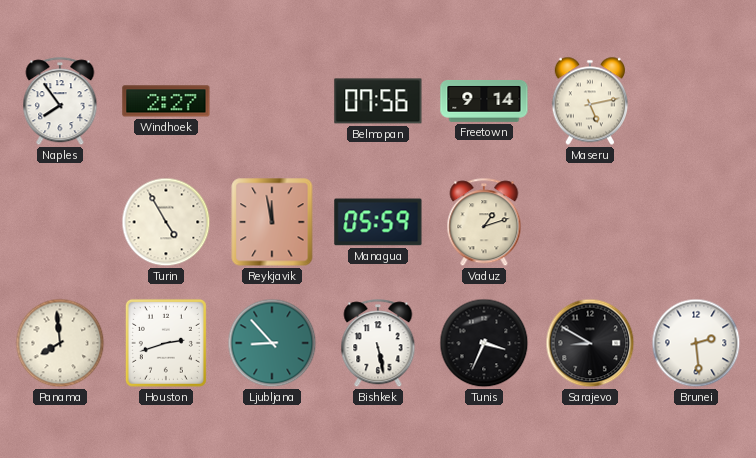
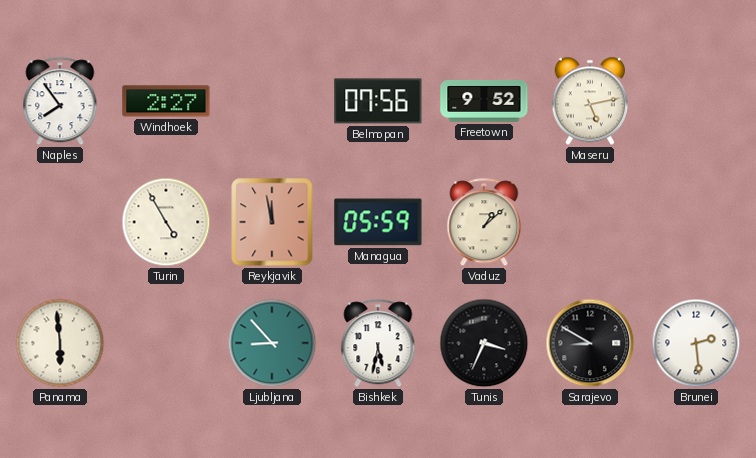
Freetown: 9:14 -> 9:52 (484, 101)
Vaduz: 1:12 -> 1:08 (484, 223)
Panama: 7:59 -> 5:59 (60, 343)
Houston: 2:42 -> none (166, 343)
Bishkek: 5:28 -> 5:32 (378, 344)
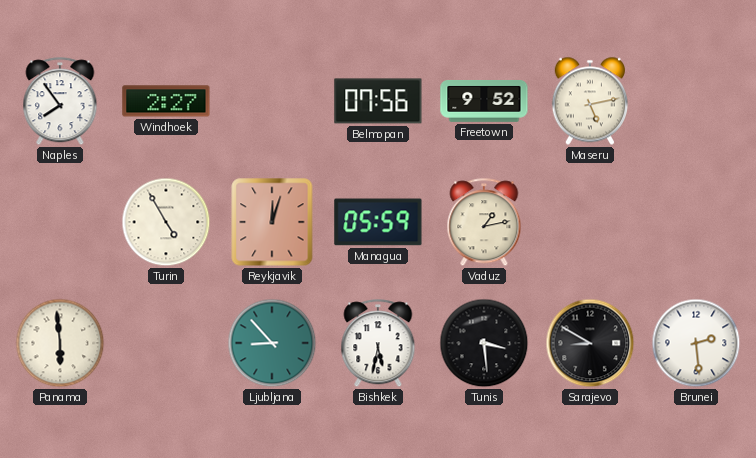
Reykjavik: 11:58 -> 12:03 (272, 222)
Vaduz: 1:08 -> 1:13 (484, 223)
Tunis: 3:34 -> 3:29 (484, 343)
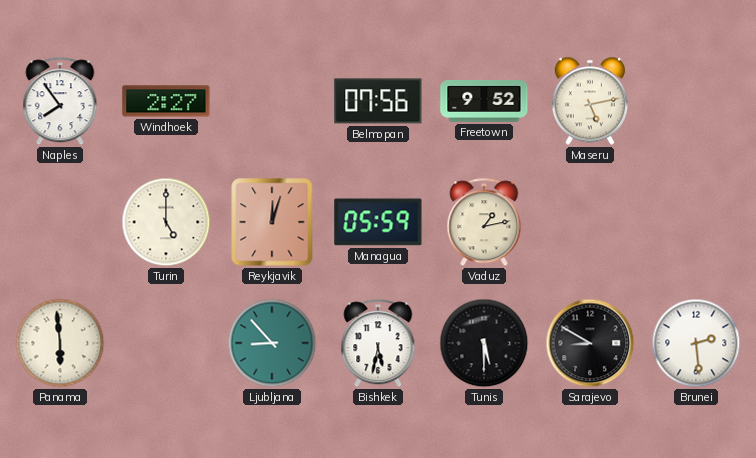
Turin: 4:55 -> 5:00 (166, 222)
Tunis: 3:29 -> 5:30 (484, 343)
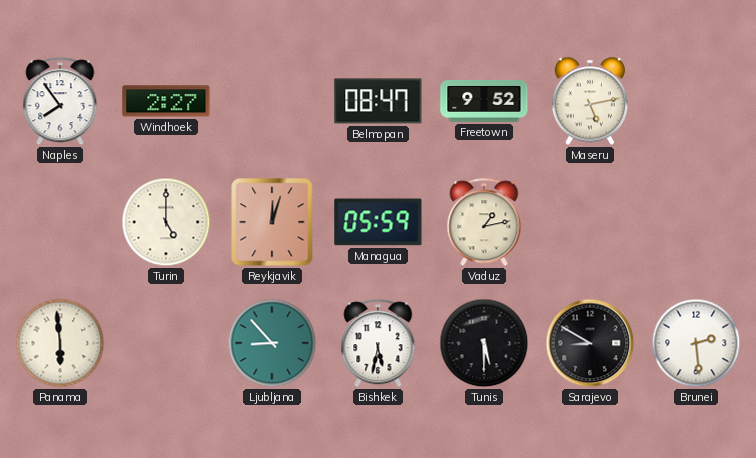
Belmopan: 07:56 -> 08:47 (378, 101)
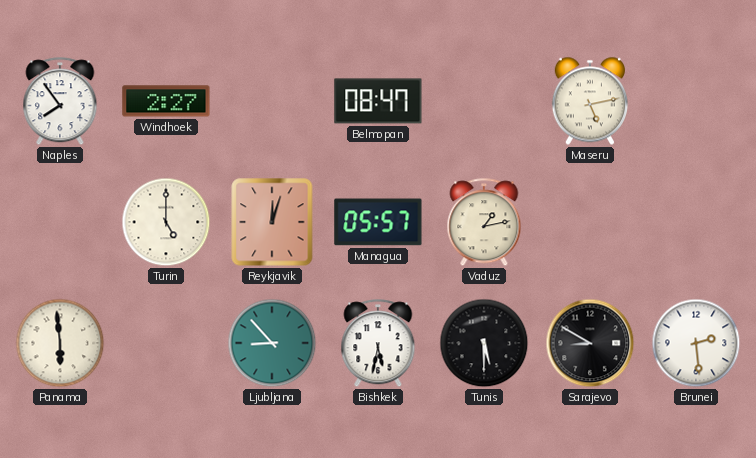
Freetown: 9:52 -> none (484, 101)
Managua: 05:59 -> 05:57 (378, 222)
